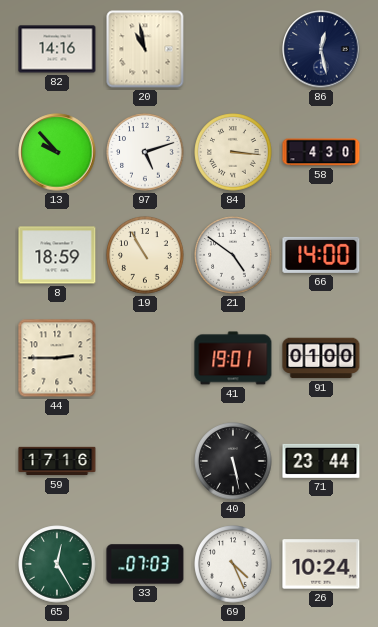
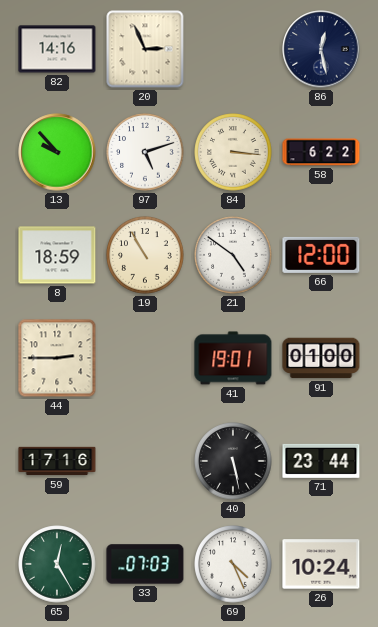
20: 10:58 -> 2:56 (145, 49)
58: 4:30 -> 6:22 (321, 152)
66: 14:00 -> 12:00 (321, 255)
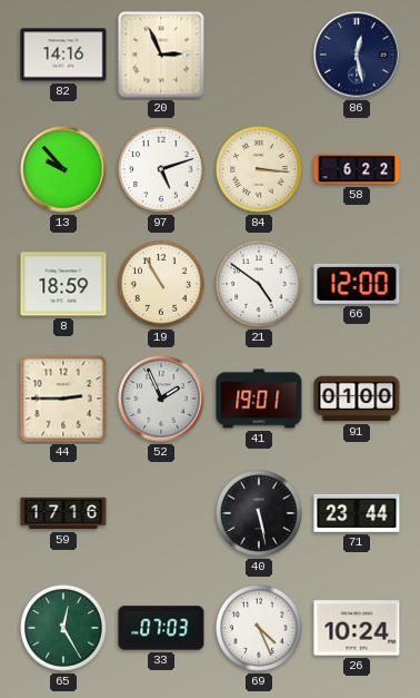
52: none -> 1:56 (161, 399)
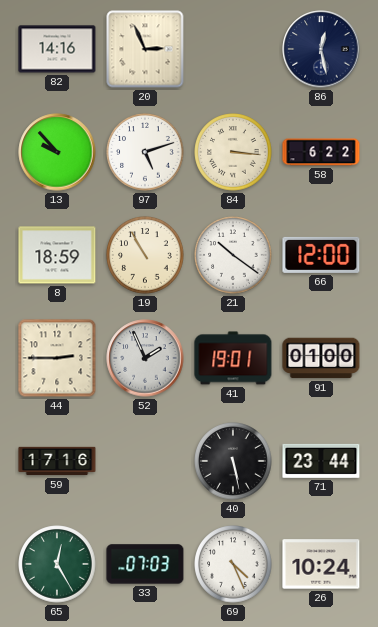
21: 4:51 -> 10:21 (233, 255)
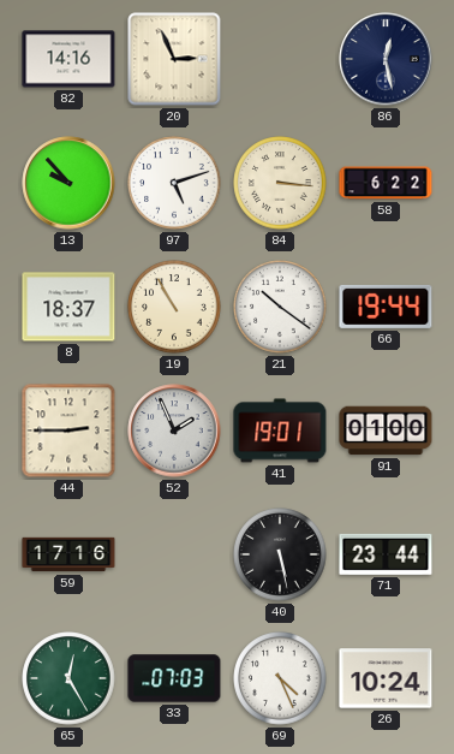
8: 18:59 -> 18:37 (68, 307)
66: 12:00 -> 19:44 (386, 307)
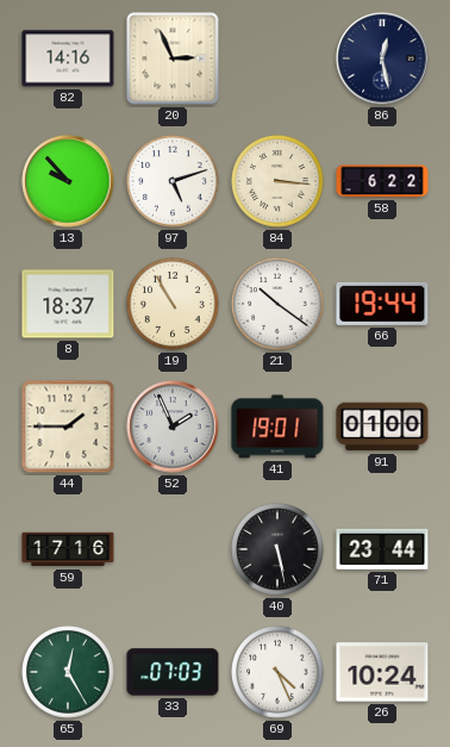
44: 2:45 -> 1:45 (68, 427)
